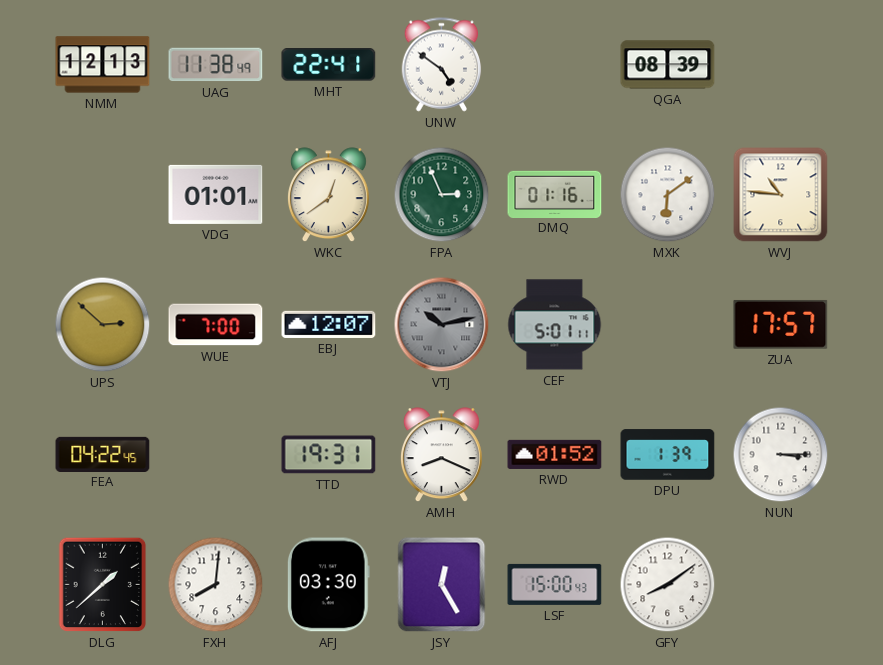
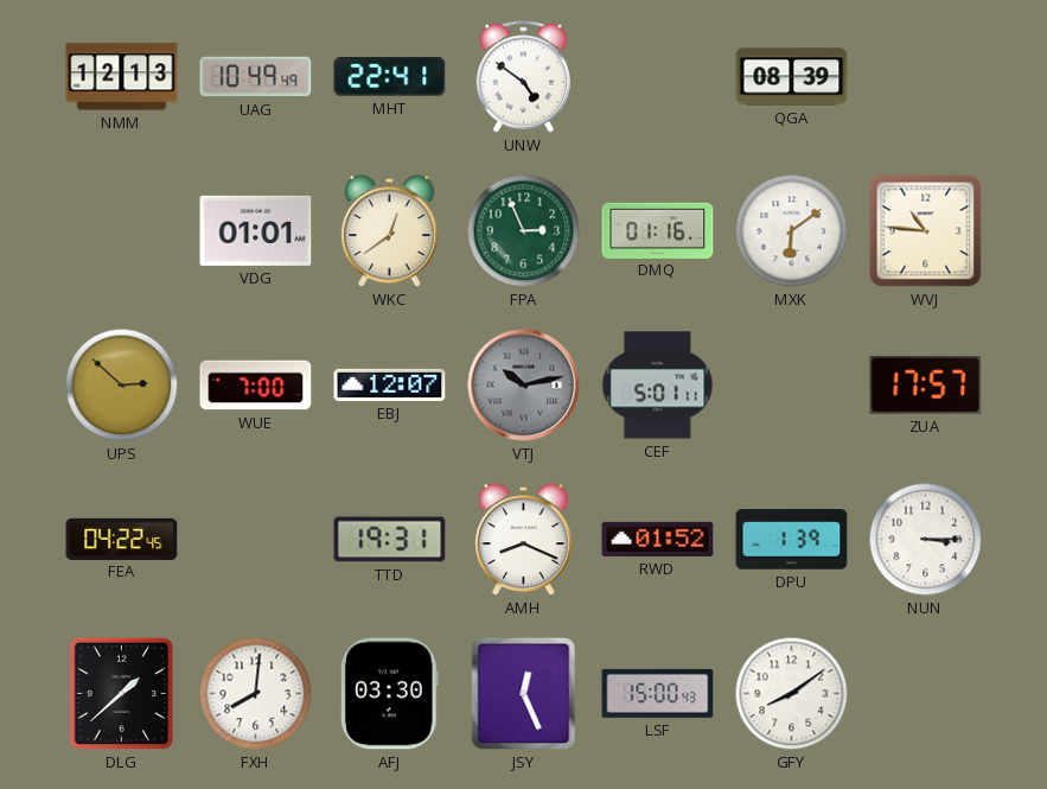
UAG: 11:38 -> 10:49 (256, 77)
JSY: 12:25 -> 12:26 (524, 694)
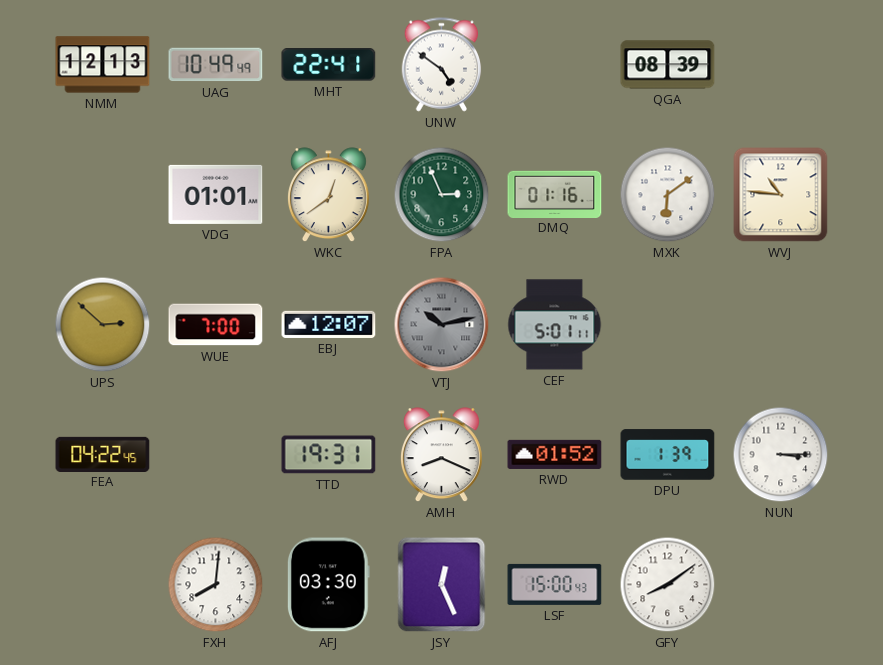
ZUA: 17:57 -> none (926, 384)
DLG: 1:38 -> none (122, 694)
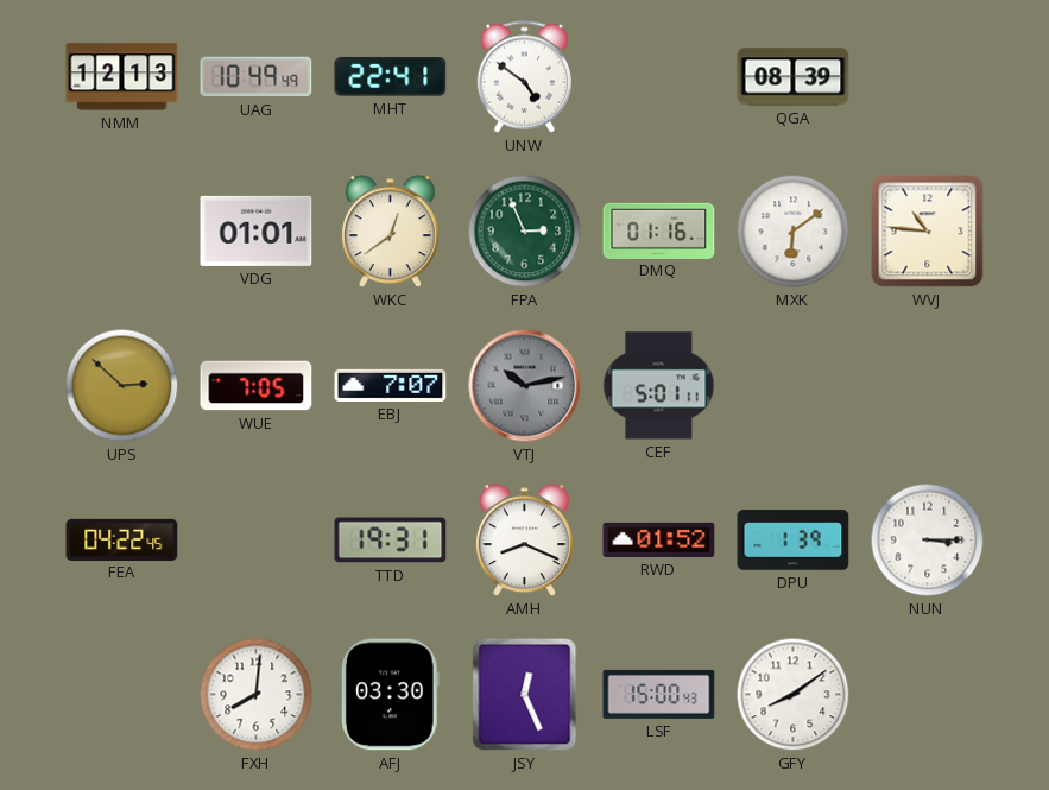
WUE: 7:00 -> 7:05 (257, 386)
EBJ: 12:07 -> 7:07 (391, 385)
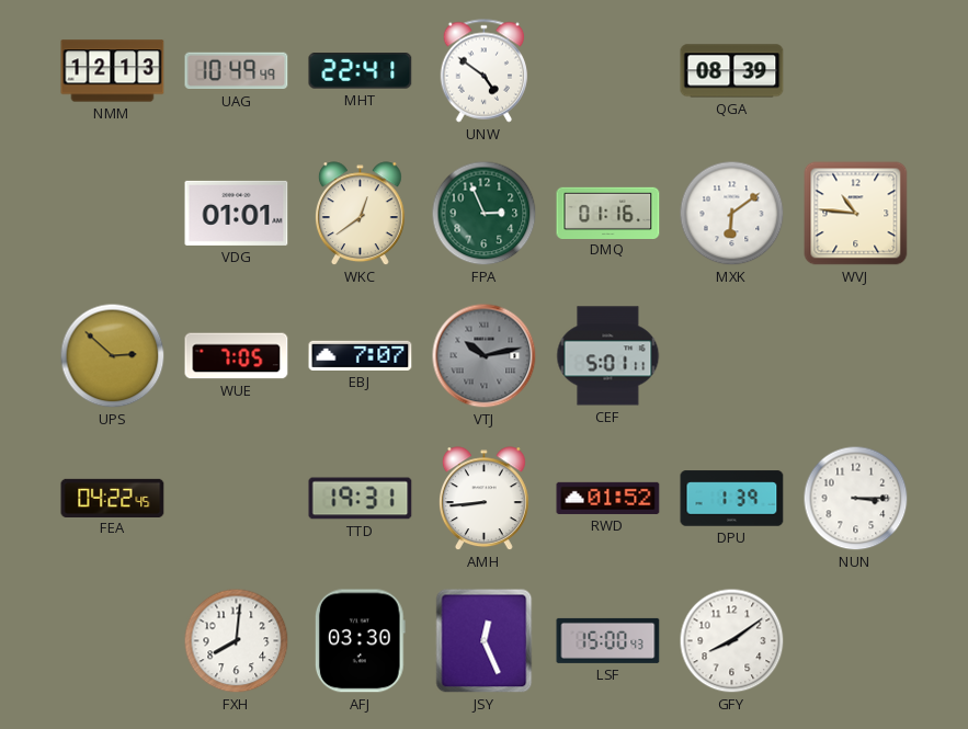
AMH: 8:19 -> 8:44 (483, 499)
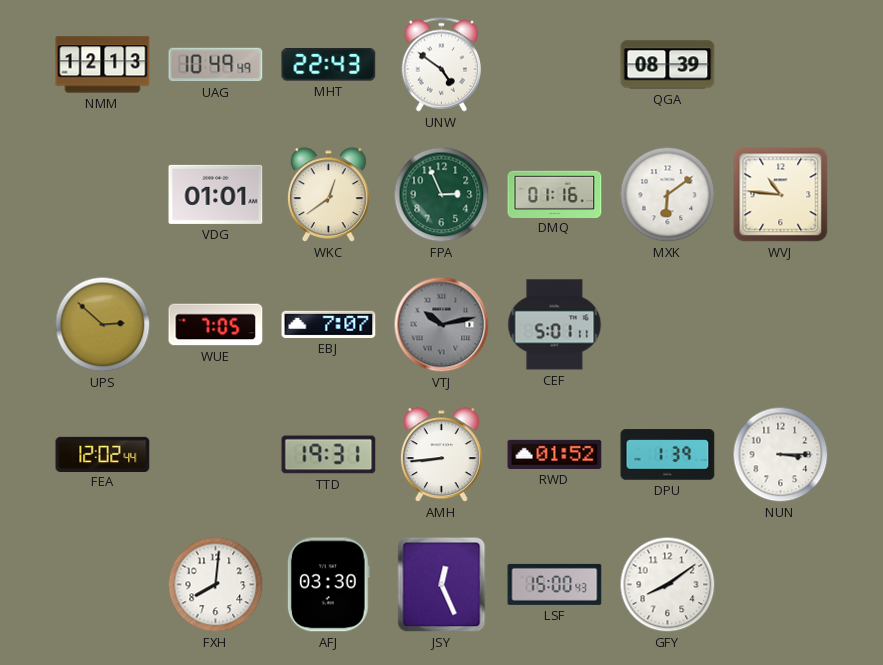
MHT: 22:41 -> 22:43 (329, 65)
FEA: 04:22 -> 12:02 (103, 454)
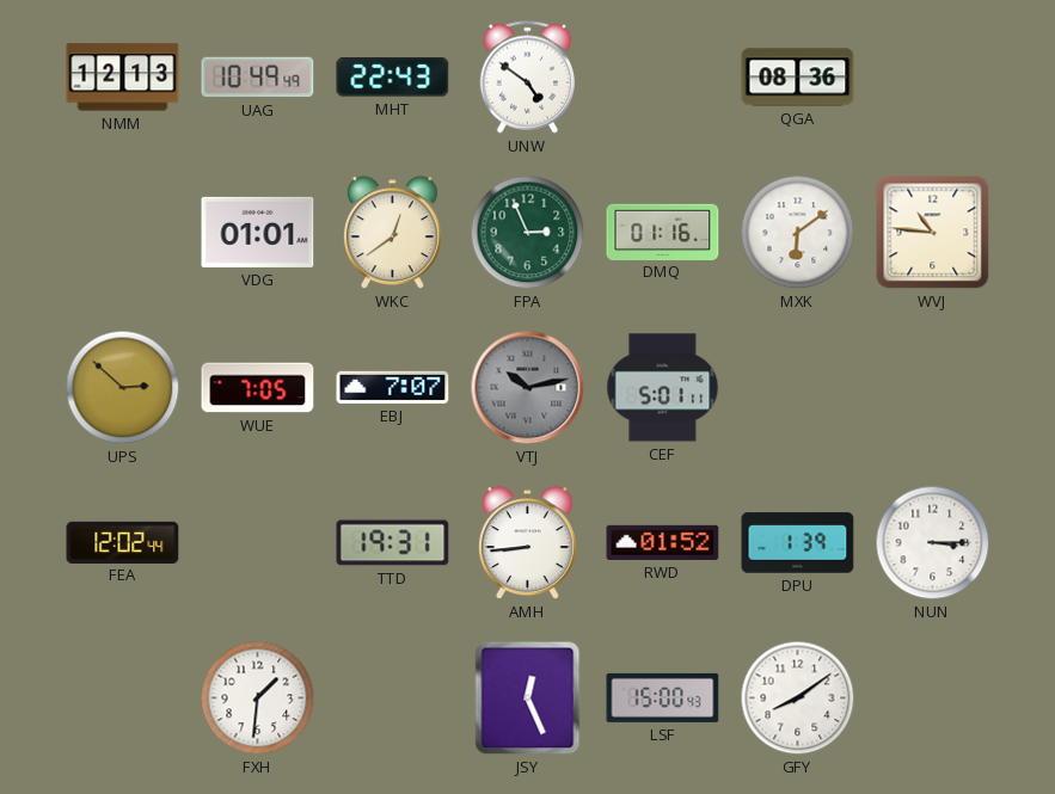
QGA: 08:39 -> 08:36 (798, 78)
FXH: 8:01 -> 1:31 (258, 698)
AFJ: 03:30 -> none (328, 585)
